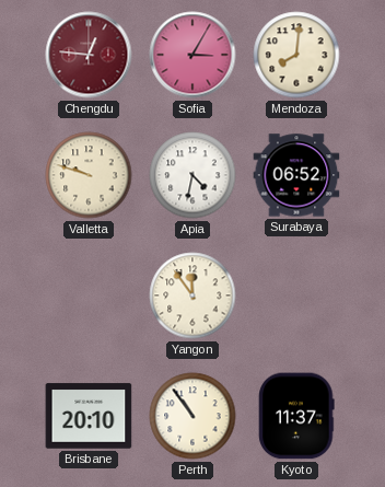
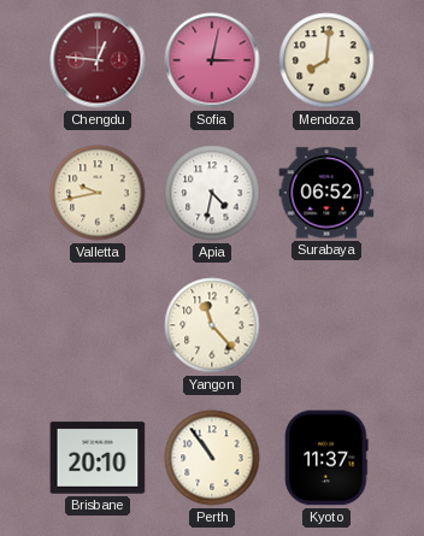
Sofia: 3:05 -> 3:02 (212, 60)
Valletta: 9:48 -> 9:43 (98, 193)
Yangon: 11:54 -> 11:23 (212, 325)
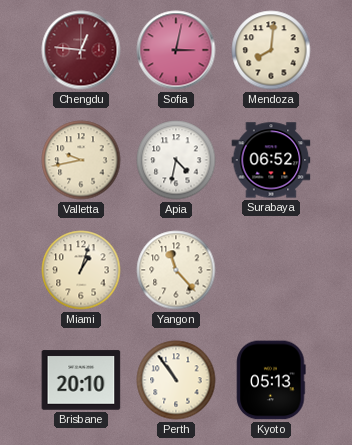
Miami: none -> 1:03 (81, 270)
Kyoto: 11:37 -> 05:13 (271, 380)
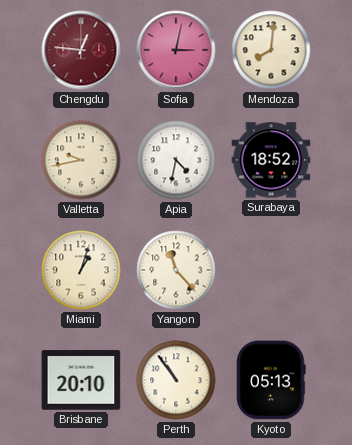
Surabaya: 06:52 -> 18:52 (271, 160)
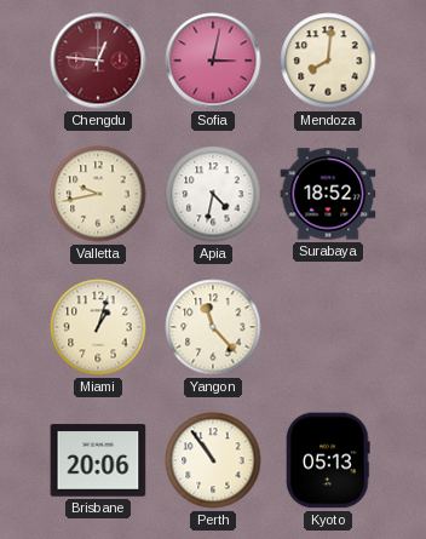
Brisbane: 20:10 -> 20:06 (98, 460)
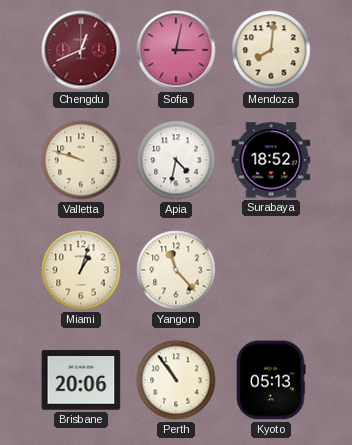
Chengdu: 12:46 -> 12:41 (81, 50)
Valletta: 9:43 -> 9:48 (81, 160)
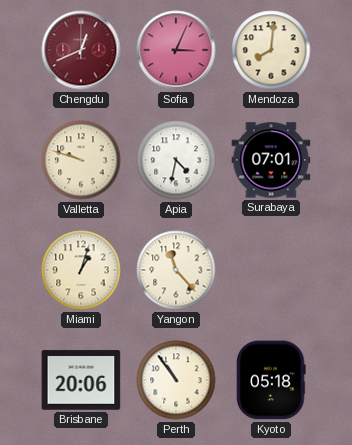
Sofia: 3:02 -> 3:04 (176, 50)
Surabaya: 18:52 -> 07:01 (271, 160)
Kyoto: 05:13 -> 05:18 (271, 380)
